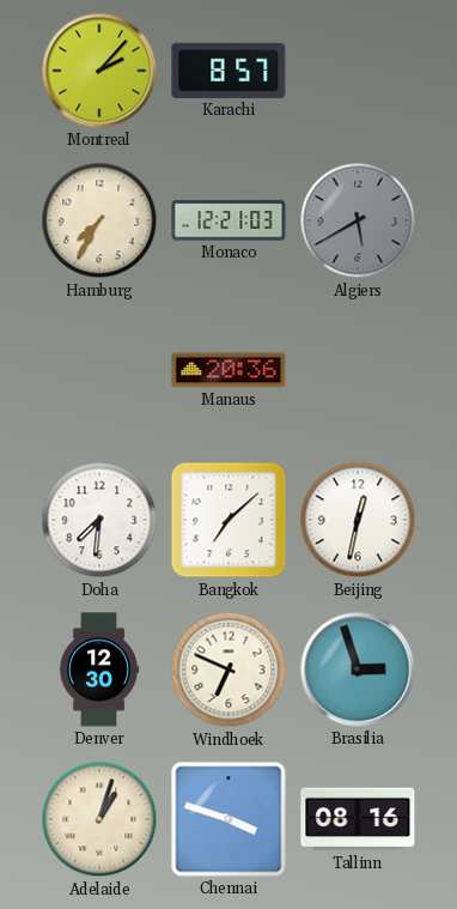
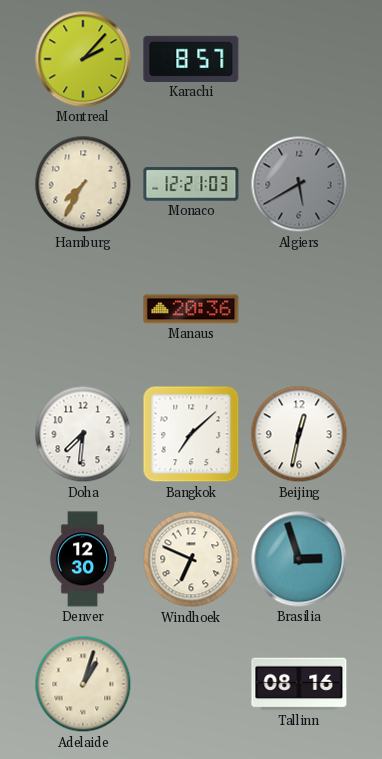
Chennai: 3:48 -> none (228, 819)
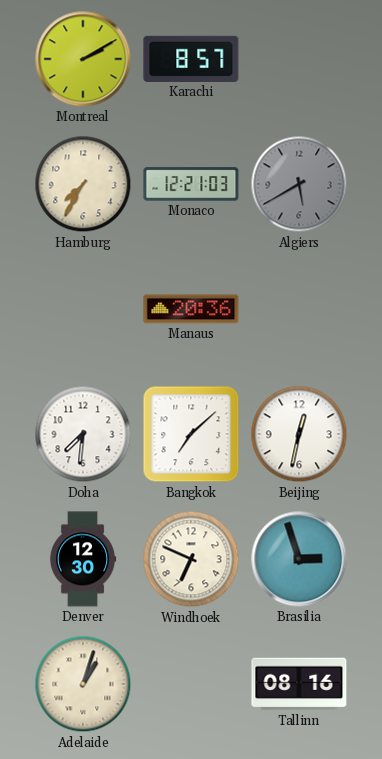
Montreal: 2:07 -> 2:10 (83, 59)
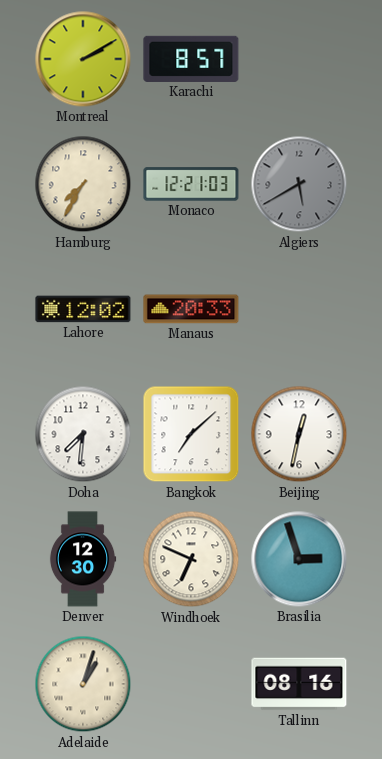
Lahore: none -> 12:02 (83, 309)
Manaus: 20:36 -> 20:33 (191, 309)
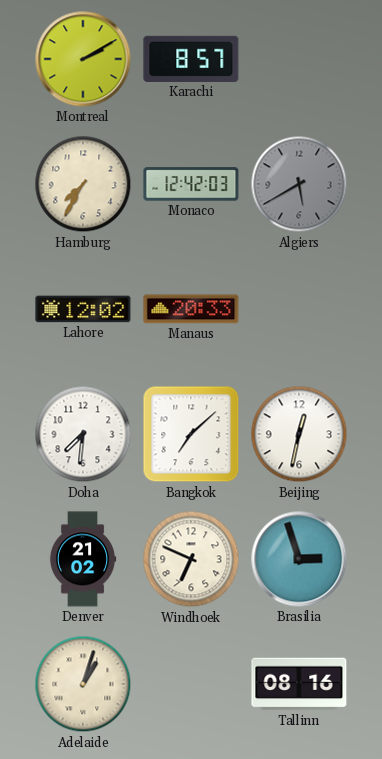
Monaco: 12:21 -> 12:42 (191, 184)
Denver: 12:30 -> 21:02 (83, 559)
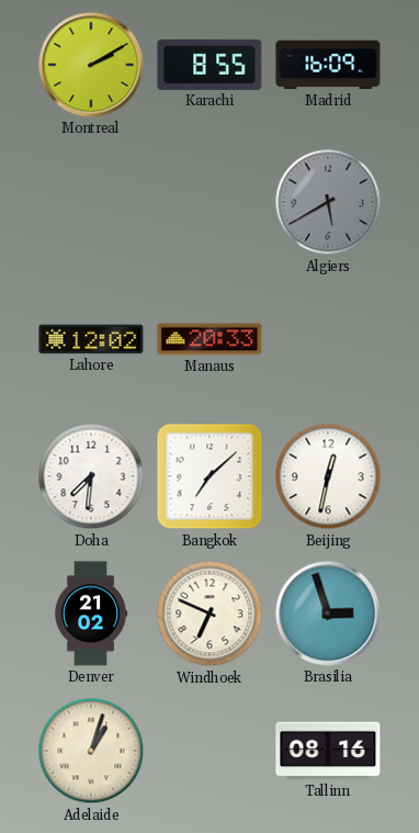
Karachi: 8:57 -> 8:55 (209, 65)
Madrid: none -> 16:09 (328, 65)
Hamburg: 7:35 -> none (83, 184)
Monaco: 12:42 -> none (191, 184)
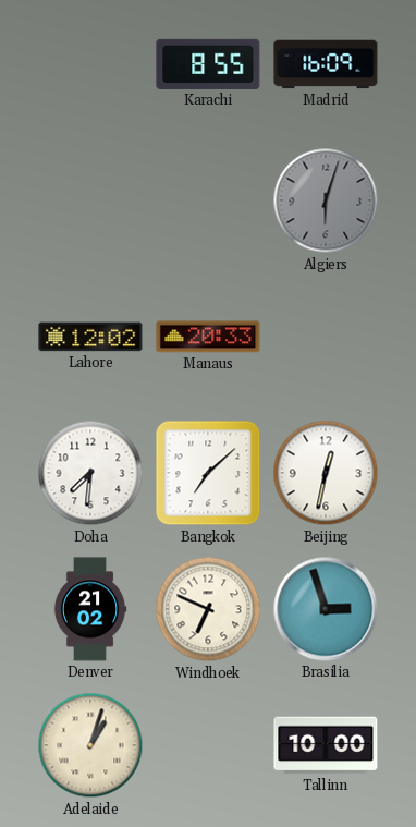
Montreal: 2:10 -> none (91, 65)
Algiers: 5:40 -> 6:03 (326, 200)
Tallinn: 08:16 -> 10:00 (326, 745)
